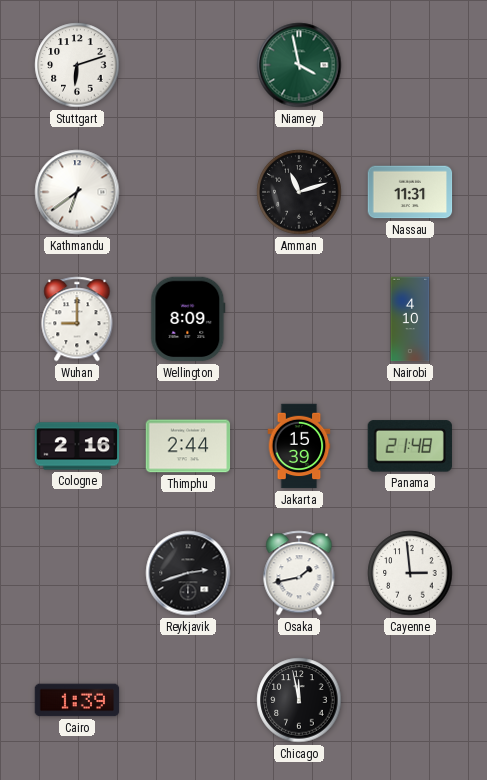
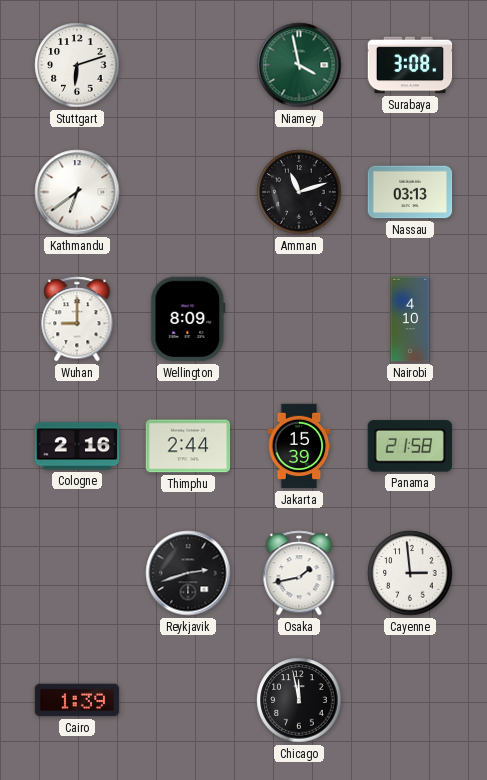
Surabaya: none -> 3:08 (410, 65)
Nassau: 11:31 -> 03:13 (410, 192)
Panama: 21:48 -> 21:58 (409, 446)
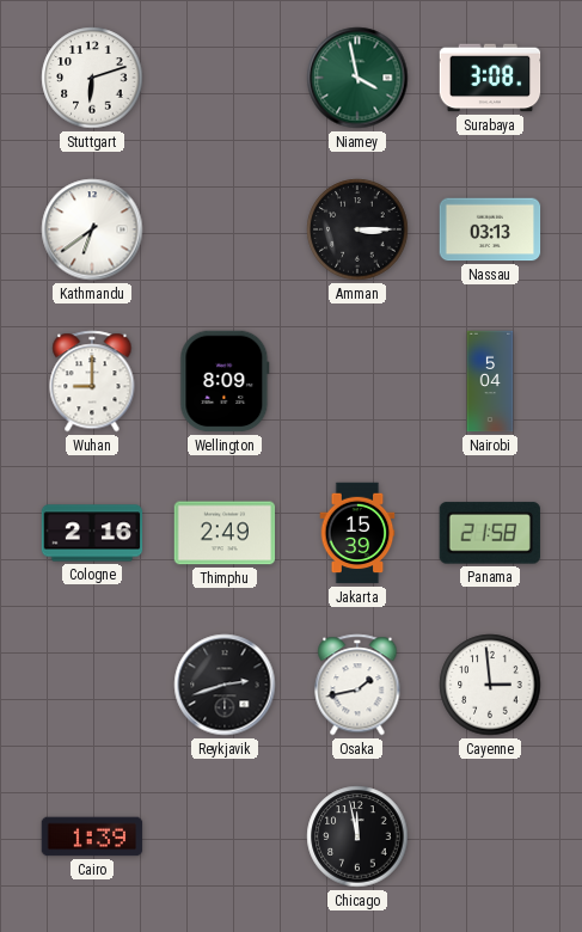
Amman: 11:12 -> 3:15 (357, 229)
Nairobi: 4:10 -> 5:04 (490, 381)
Thimphu: 2:44 -> 2:49 (225, 533)
